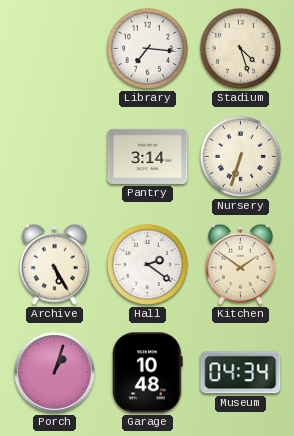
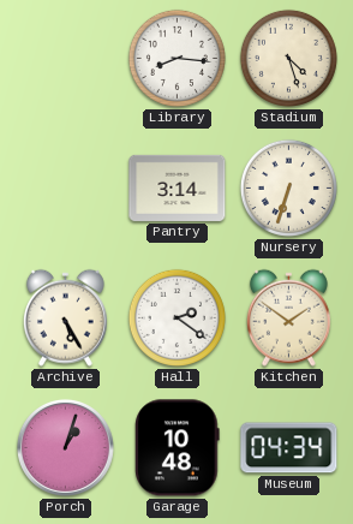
Library: 7:16 -> 8:16 (176, 58)
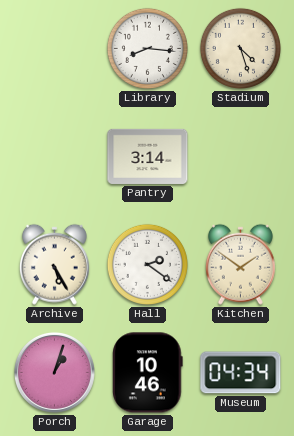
Nursery: 6:33 -> none (288, 187)
Garage: 10:48 -> 10:46 (148, 373)
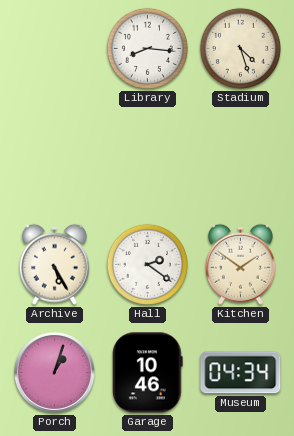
Pantry: 3:14 -> none (148, 156)
